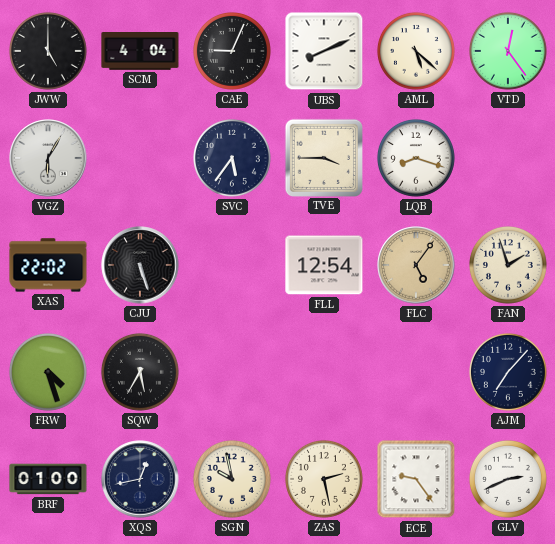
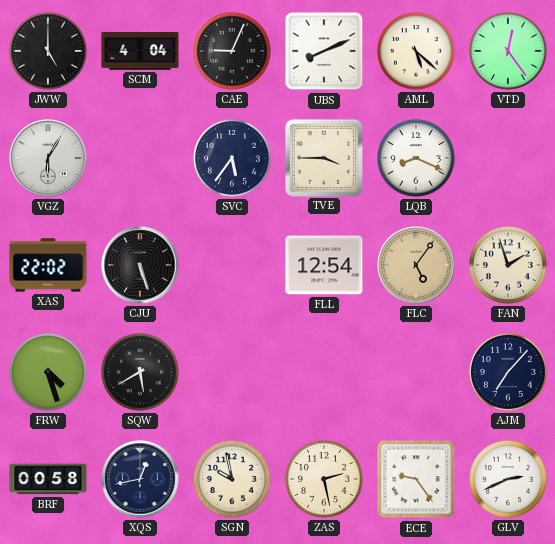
LQB: 8:18 -> 8:19 (416, 158)
SQW: 5:35 -> 5:40 (140, 372)
BRF: 01:00 -> 00:58 (48, 479)
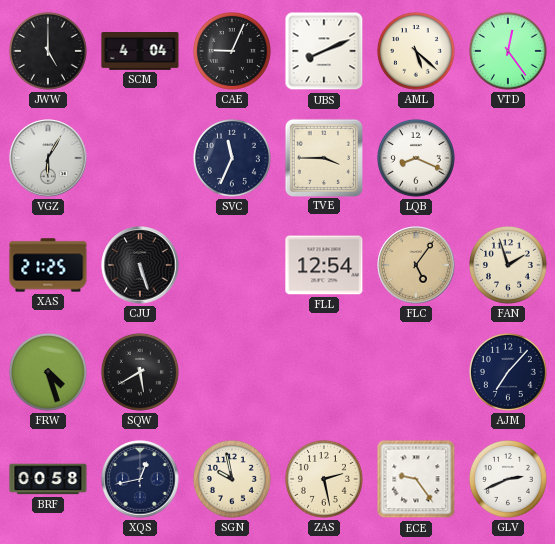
SVC: 5:36 -> 11:34 (232, 158)
XAS: 22:02 -> 21:25 (48, 265)
